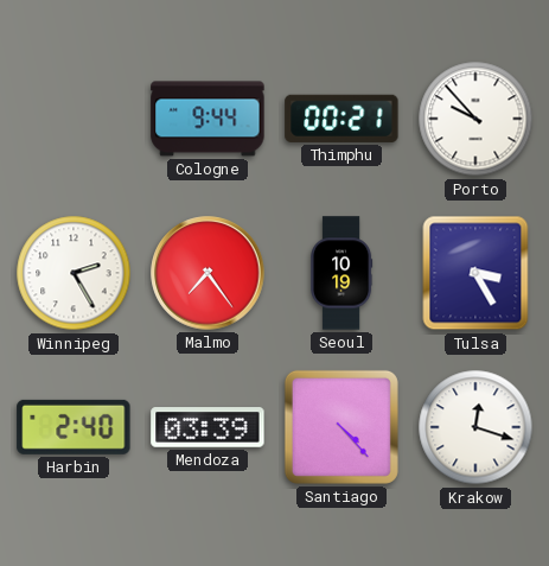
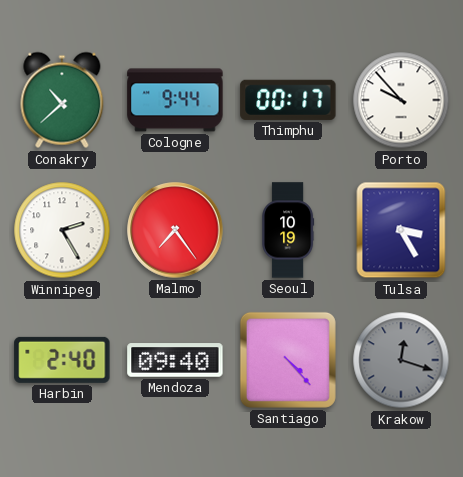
Conakry: none -> 10:38 (62, 100)
Thimphu: 00:21 -> 00:17 (288, 100)
Mendoza: 03:39 -> 09:40 (175, 360)
Krakow dial: white -> grey (401, 360)
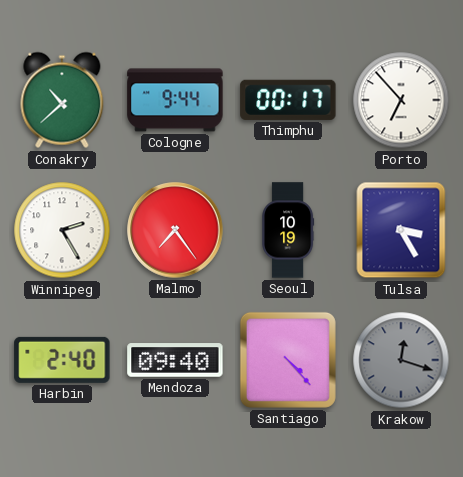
Porto: 9:53 -> 6:53 (401, 100)
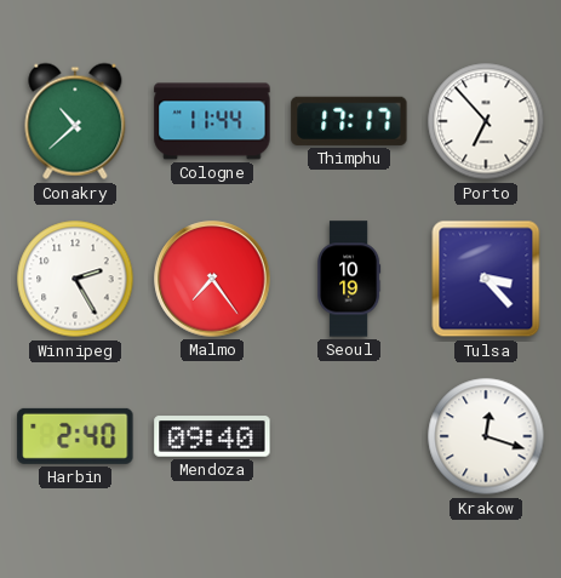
Cologne: 9:44 -> 11:44 (212, 121)
Thimphu: 00:17 -> 17:17 (349, 121)
Tulsa: 3:25 -> 3:23 (486, 279)
Santiago: 4:23 -> none (288, 360)
Krakow dial: grey -> white (486, 436)
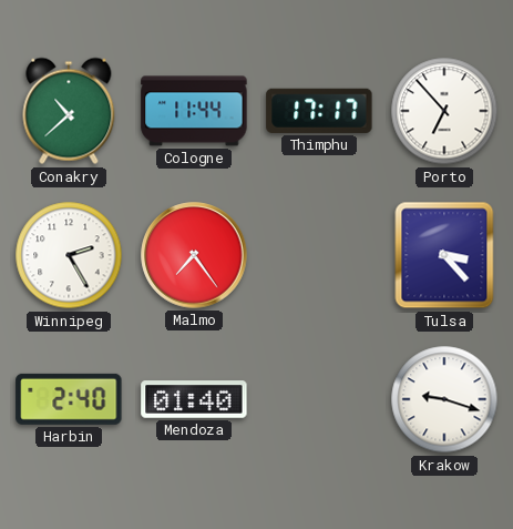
Seoul: 10:19 -> none (349, 279)
Mendoza: 09:40 -> 01:40 (194, 399)
Krakow: 12:18 -> 9:18 (444, 399)
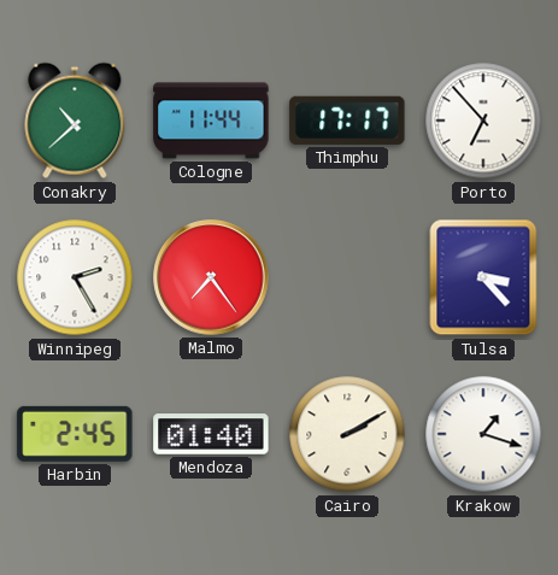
Harbin: 2:40 -> 2:45 (75, 434)
Cairo: none -> 2:10 (347, 434)
Krakow: 9:18 -> 1:18 (483, 434)
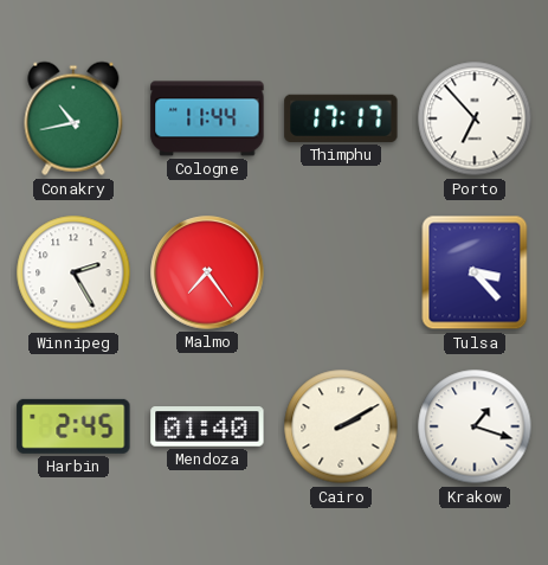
Conakry: 10:38 -> 10:43 (73, 118)
